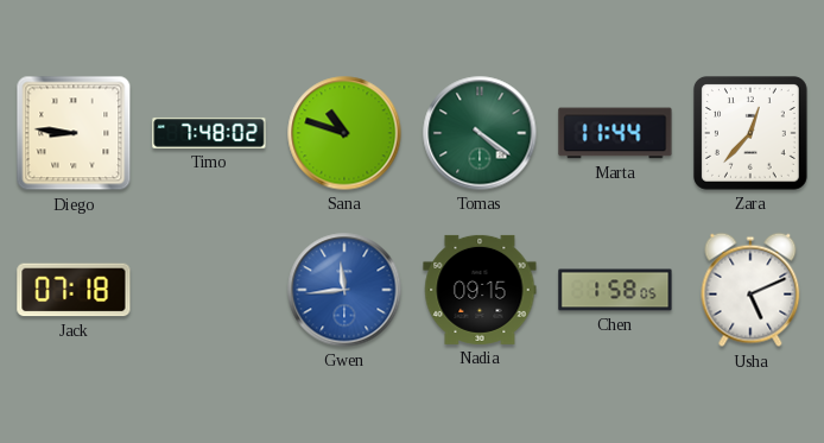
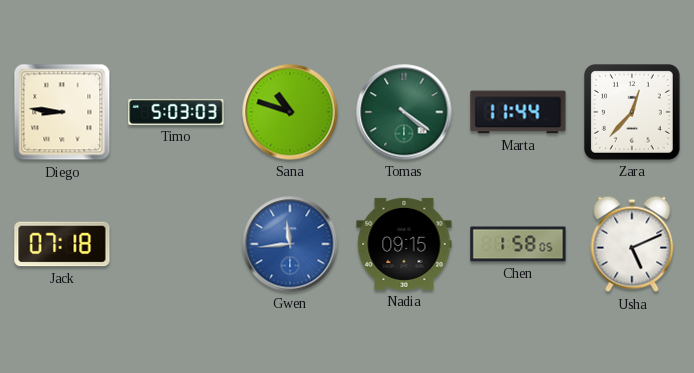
Timo: 7:48 -> 5:03 (176, 112)
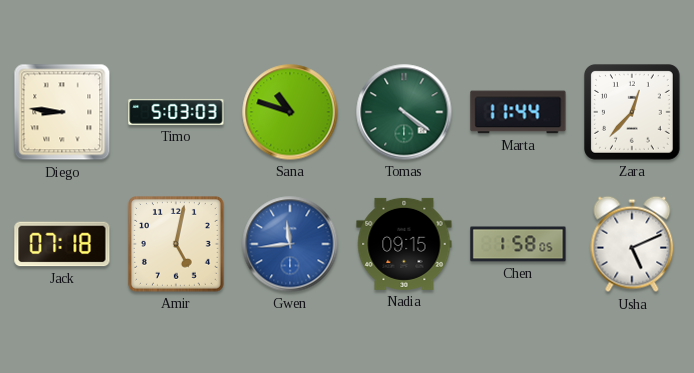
Amir: none -> 5:02 (177, 245)
